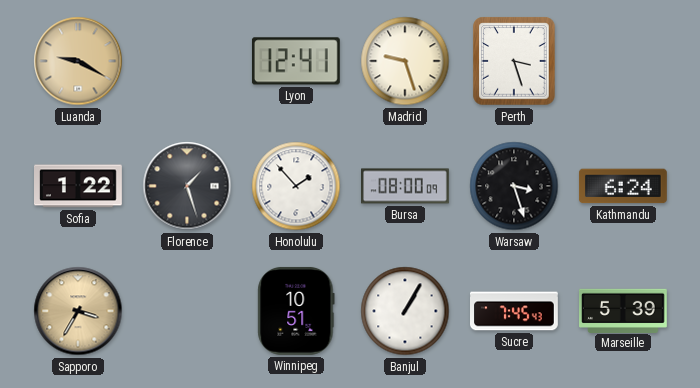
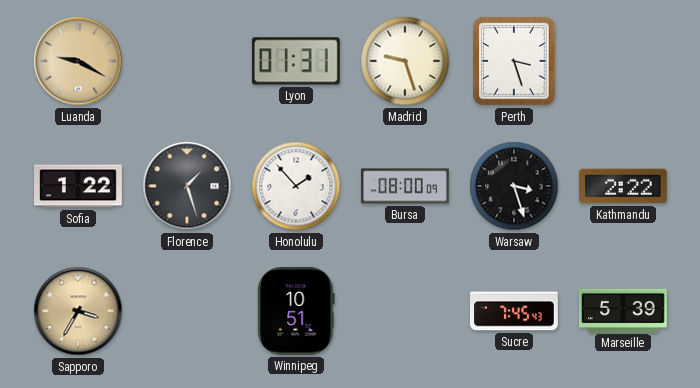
Lyon: 12:41 -> 01:31 (296, 61)
Kathmandu: 6:24 -> 2:22 (623, 186)
Banjul: 1:05 -> none (405, 311)
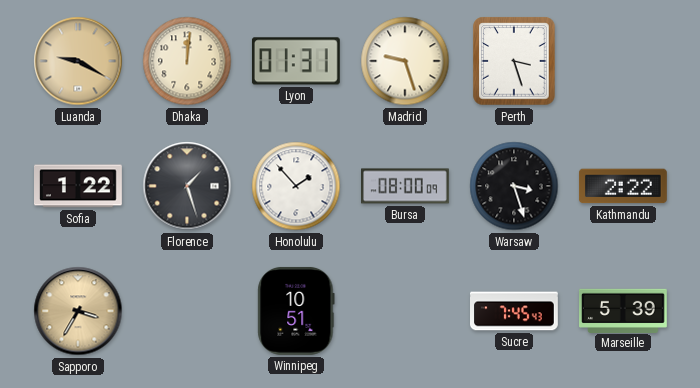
Dhaka: none -> 12:01 (187, 61)
